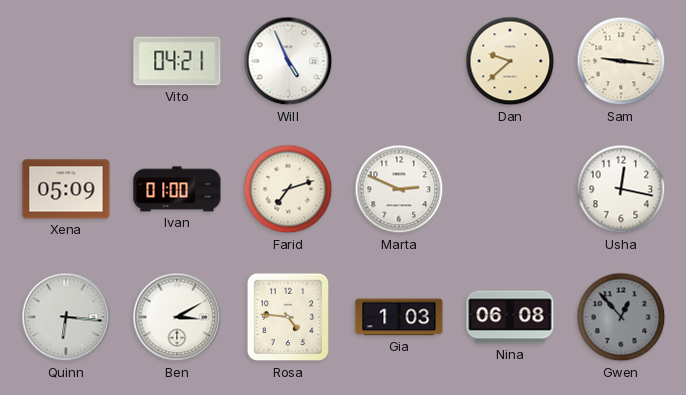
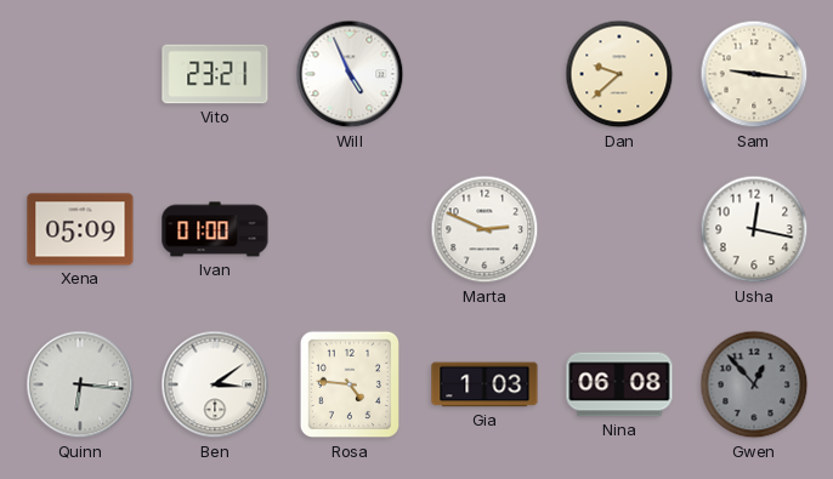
Vito: 04:21 -> 23:21 (215, 74)
Farid: 7:12 -> none (288, 189)
Ben: 3:10 -> 3:09 (215, 384)
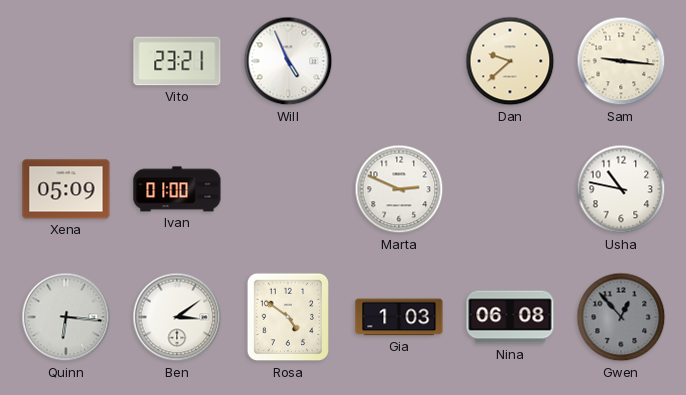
Usha: 12:17 -> 10:47 (621, 189)
Rosa: 4:46 -> 4:51 (288, 317)
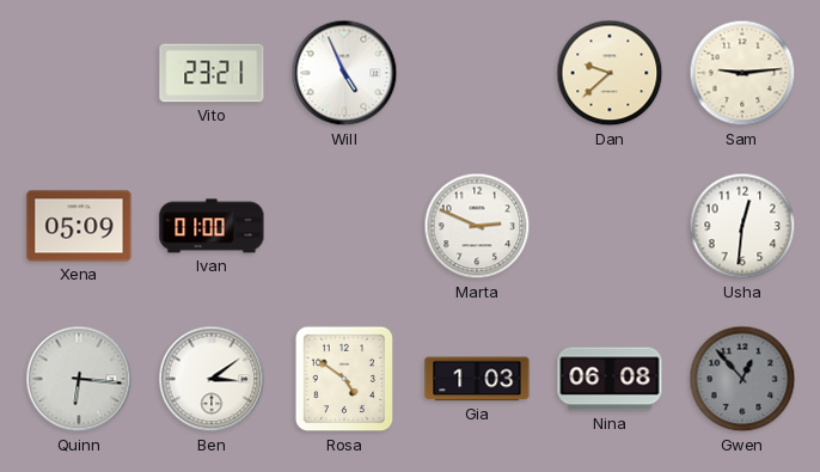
Sam: 9:16 -> 9:14 (742, 73)
Usha: 10:47 -> 12:31 (742, 226)
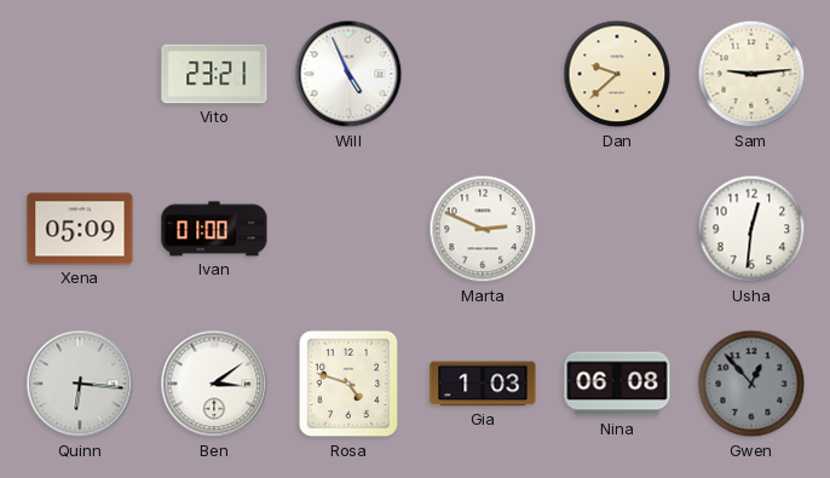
Rosa: 4:51 -> 4:48 (348, 384)
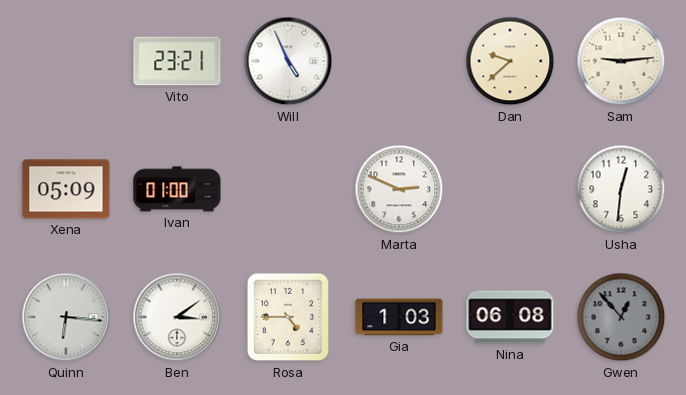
Rosa: 4:48 -> 4:45 (288, 317)
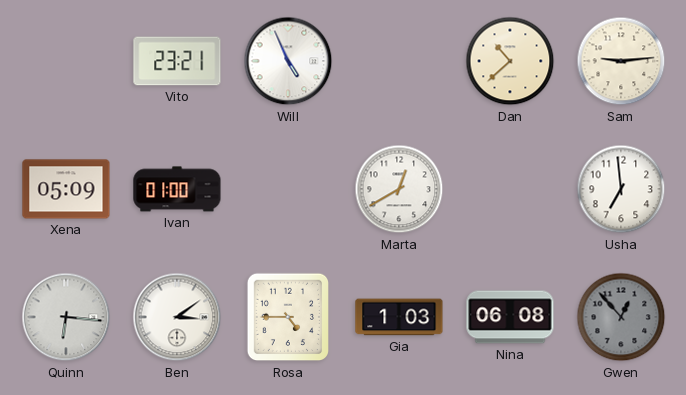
Dan: 9:38 -> 10:38 (510, 61)
Marta: 2:49 -> 12:40 (399, 189)
Usha: 12:31 -> 6:59 (621, 189)
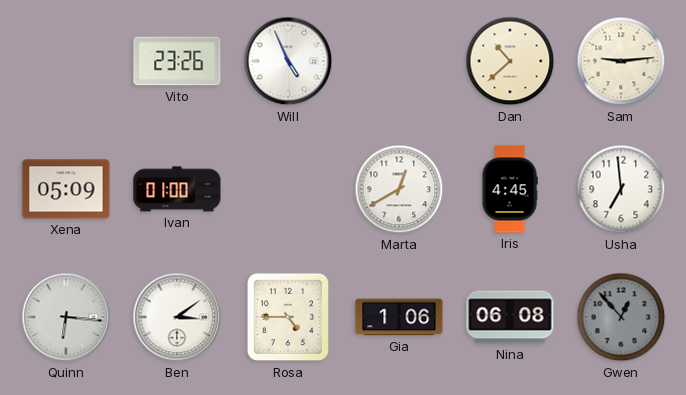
Vito: 23:21 -> 23:26 (177, 61)
Iris: none -> 4:45 (510, 189)
Gia: 1:03 -> 1:06 (399, 317)
